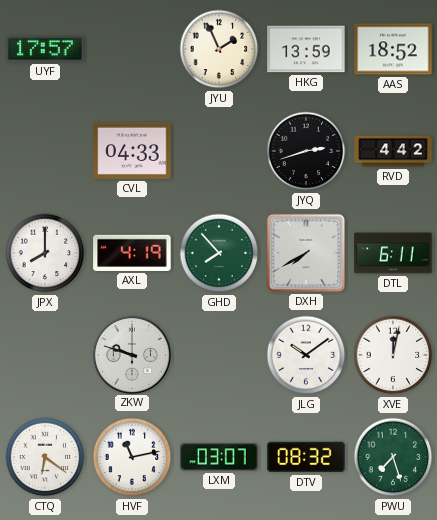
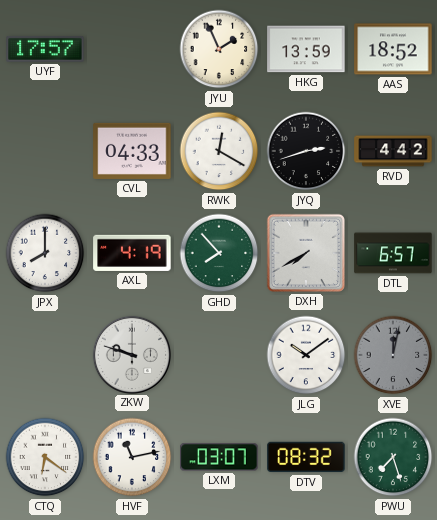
RWK: none -> 12:20 (219, 151)
DTL: 6:11 -> 6:57 (393, 253)
XVE dial: white -> grey (393, 355)
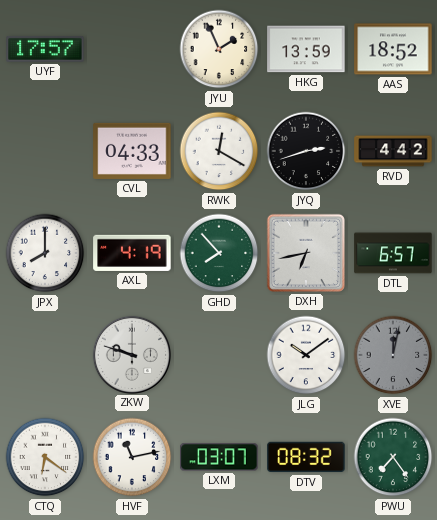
DXH: 7:40 -> 6:43 (306, 253)
PWU: 7:27 -> 7:24 (393, 457)
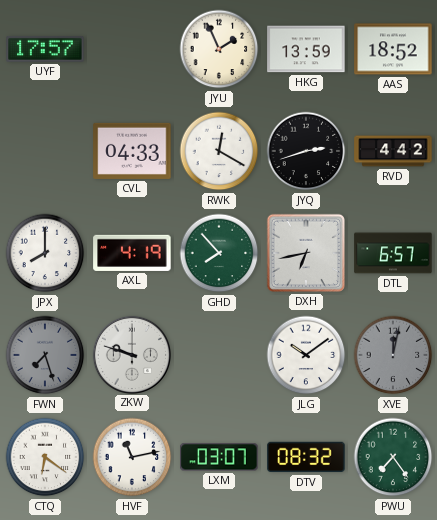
FWN: none -> 7:27 (45, 355)
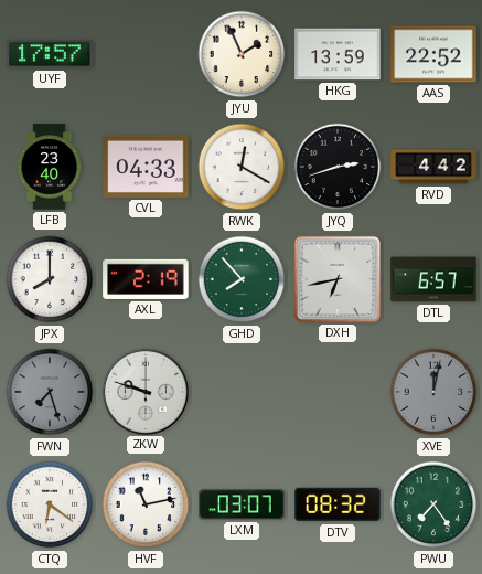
AAS: 18:52 -> 22:52 (433, 54)
LFB: none -> 23:40 (50, 167)
AXL: 4:19 -> 2:19 (146, 279)
JLG: 10:09 -> none (306, 355)
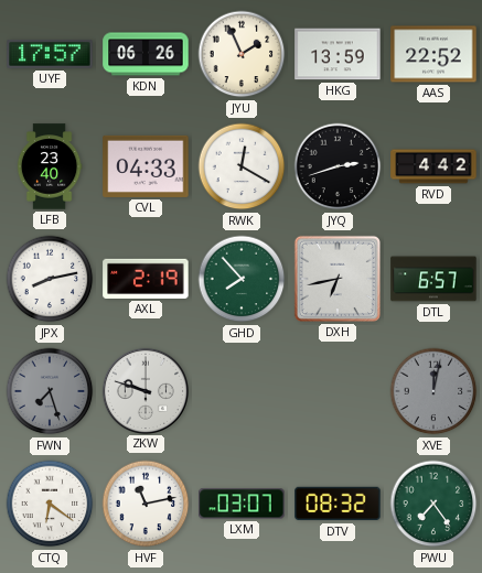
KDN: none -> 06:26 (146, 54)
JPX: 8:00 -> 8:13 (50, 279)
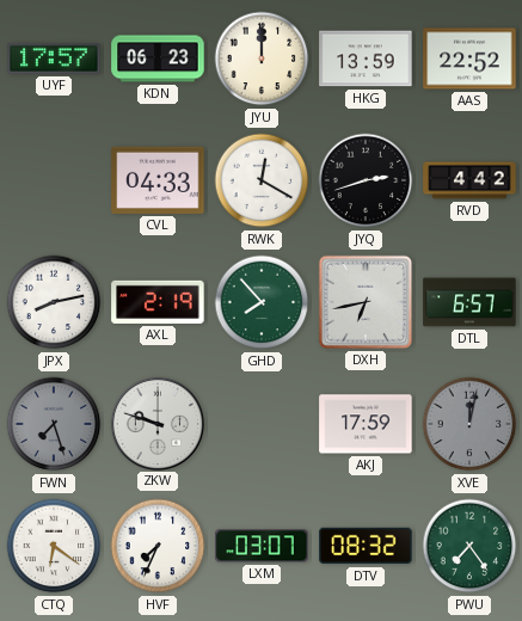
KDN: 06:26 -> 06:23 (158, 59)
JYU: 1:56 -> 12:00 (262, 59)
LFB: 23:40 -> none (50, 166)
AKJ: none -> 17:59 (366, 424)
HVF: 11:13 -> 7:34 (158, 546)
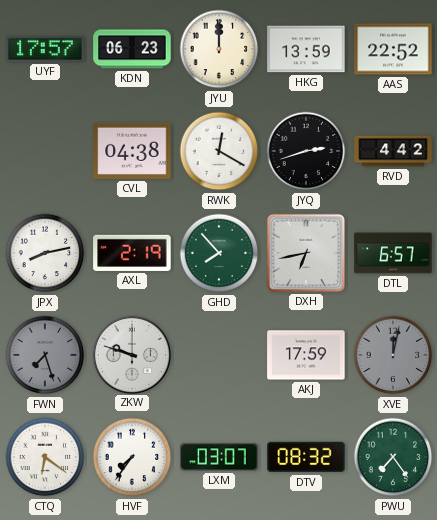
CVL: 04:33 -> 04:38 (132, 151)
HVF: 7:34 -> 7:36 (132, 457)
